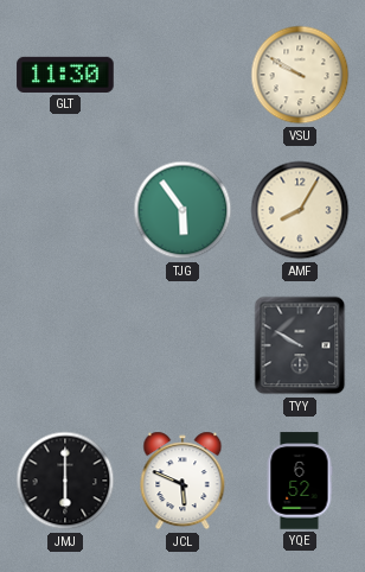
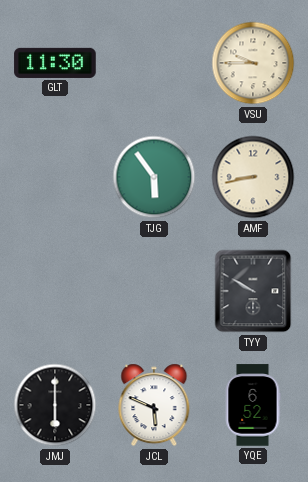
VSU: 9:50 -> 9:45 (253, 63)
AMF: 8:05 -> 8:43 (253, 177)
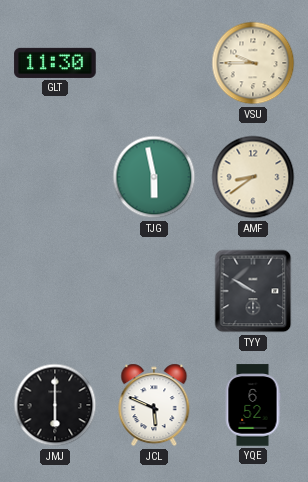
TJG: 5:54 -> 5:58 (154, 177)
AMF: 8:43 -> 8:39 (253, 177)
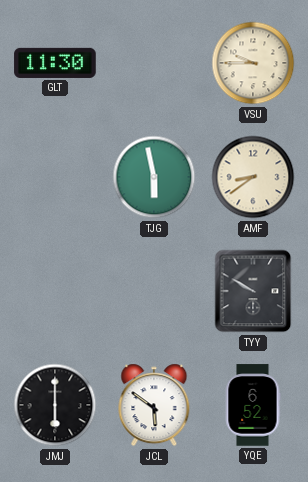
JCL: 5:49 -> 5:51 (154, 405)
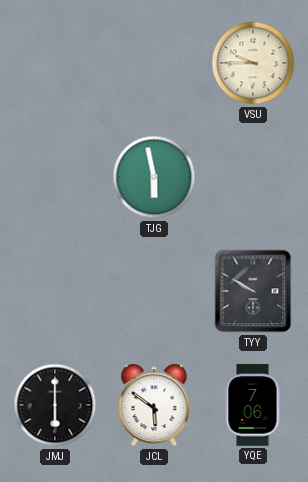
GLT: 11:30 -> none (55, 63)
AMF: 8:39 -> none (253, 177)
YQE: 6:52 -> 7:06 (253, 405)
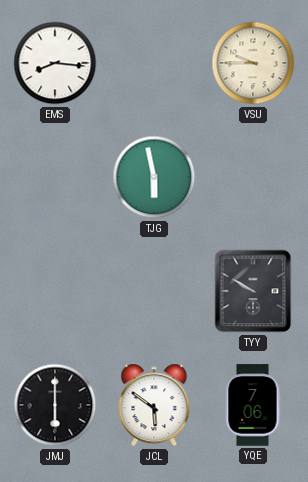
EMS: none -> 8:16 (55, 63)
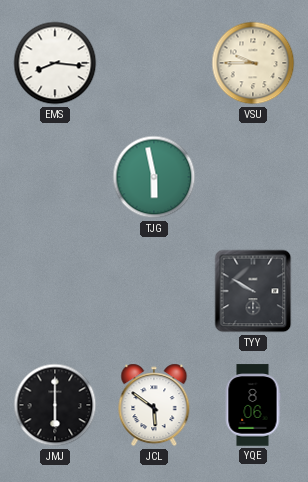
YQE: 7:06 -> 8:06 (253, 405)
